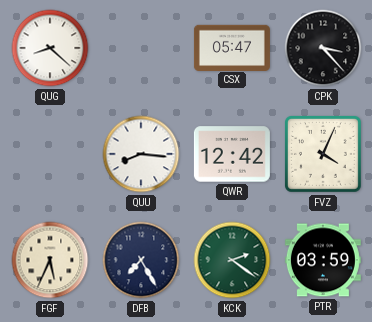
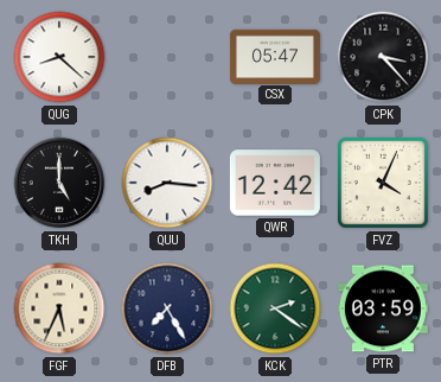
TKH: none -> 5:00 (59, 183)
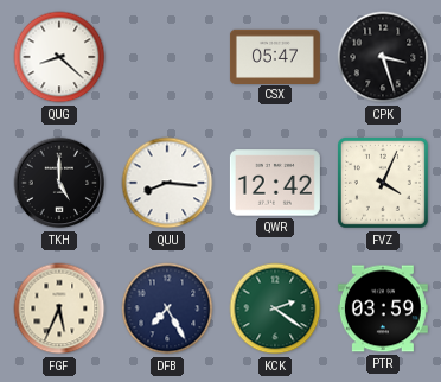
CPK: 3:23 -> 3:27 (383, 57)
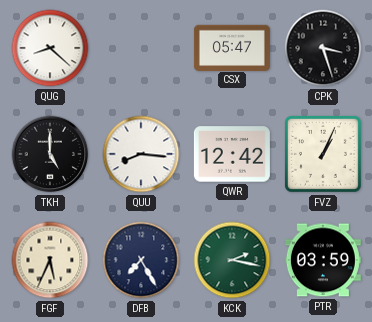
FVZ: 4:04 -> 1:04 (323, 154)
KCK: 2:21 -> 2:17 (232, 260)
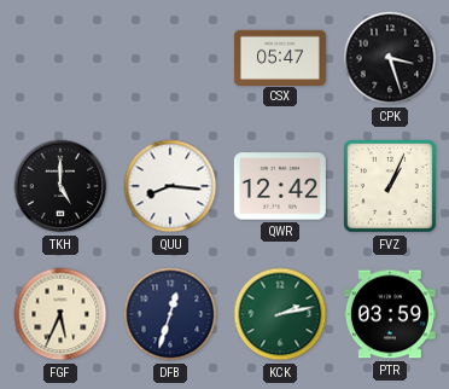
QUG: 8:22 -> none (50, 48)
DFB: 7:25 -> 12:33 (170, 314)
KCK: 2:17 -> 2:13 (280, 314)
